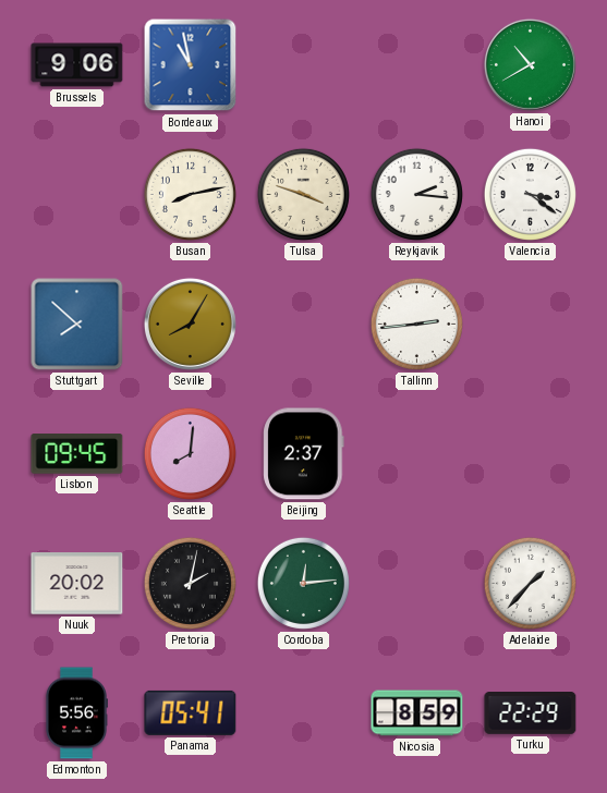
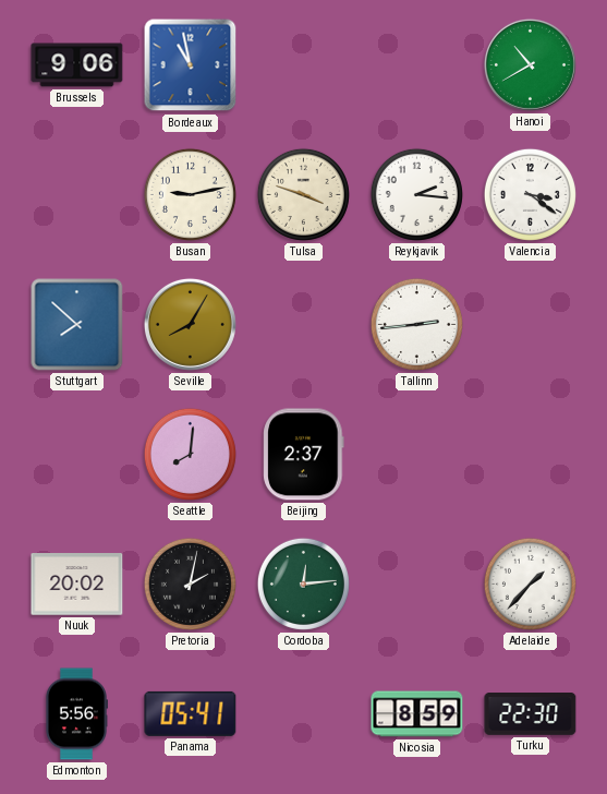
Busan: 8:13 -> 9:13 (190, 194)
Lisbon: 09:45 -> none (77, 454)
Turku: 22:29 -> 22:30 (531, 714)
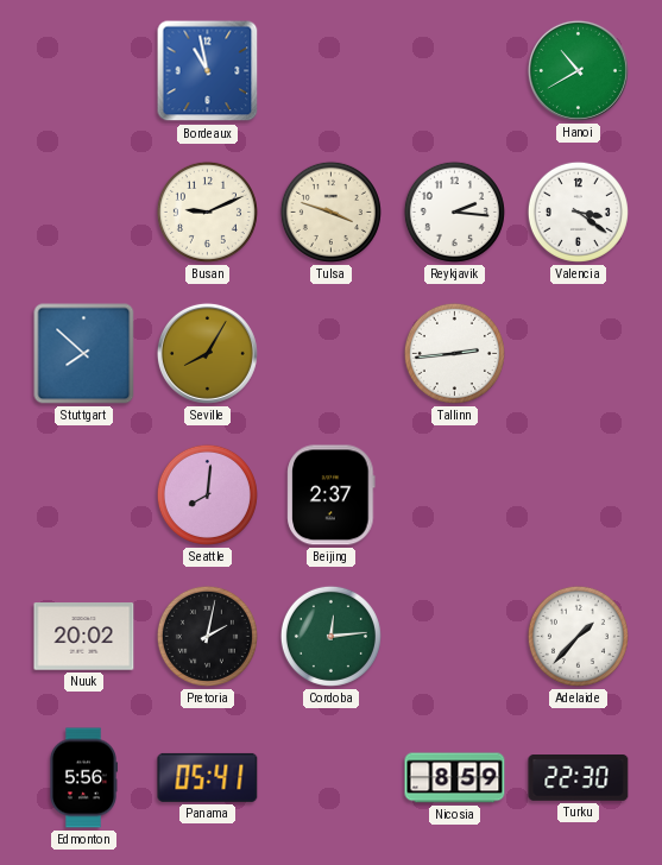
Brussels: 9:06 -> none (77, 65)
Busan: 9:13 -> 9:11 (207, 211)
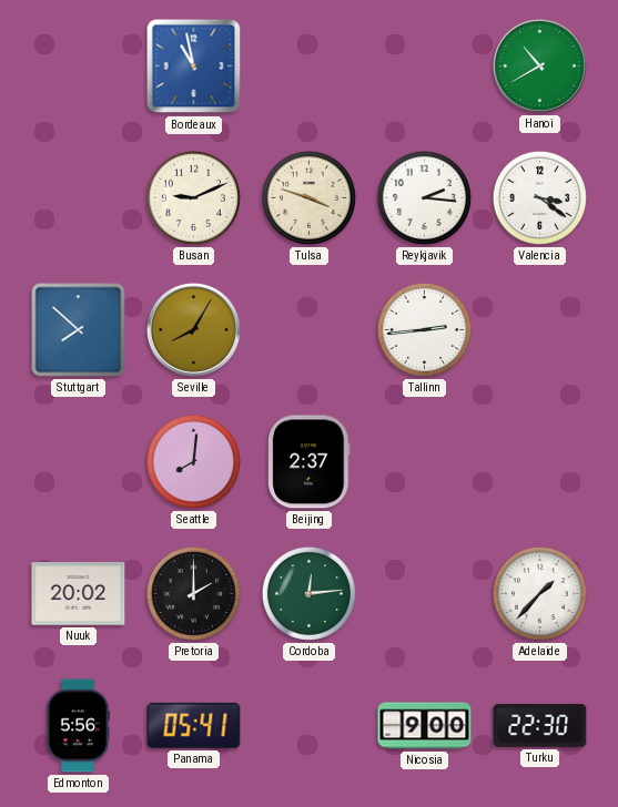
Pretoria: 2:02 -> 2:00 (193, 593)
Nicosia: 8:59 -> 9:00 (425, 726)
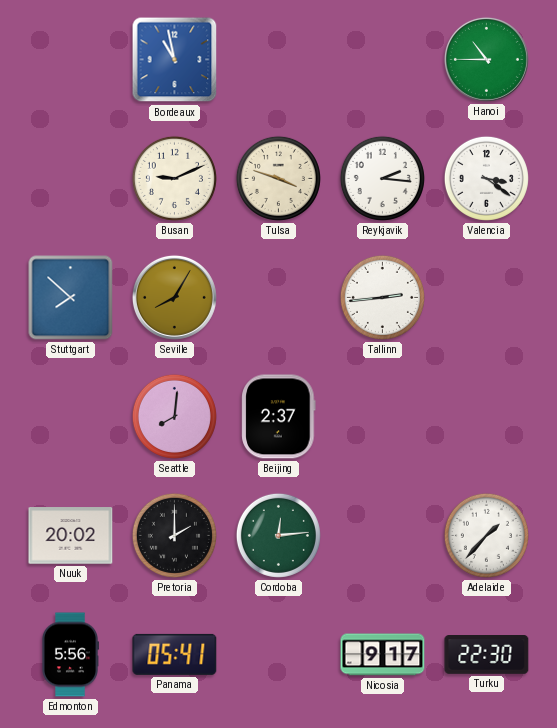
Hanoi: 10:40 -> 10:45 (486, 59)
Nicosia: 9:00 -> 9:17 (383, 655)
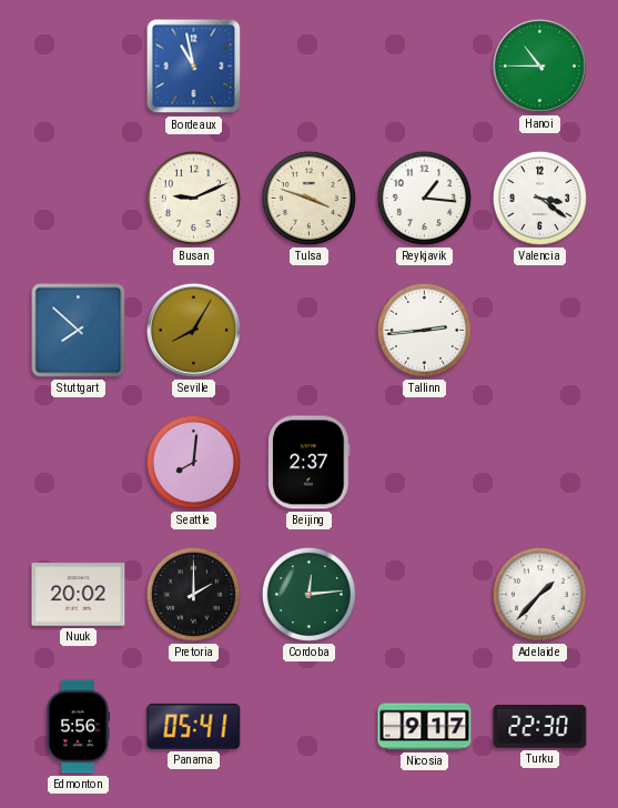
Reykjavik: 2:16 -> 1:16 (424, 198)
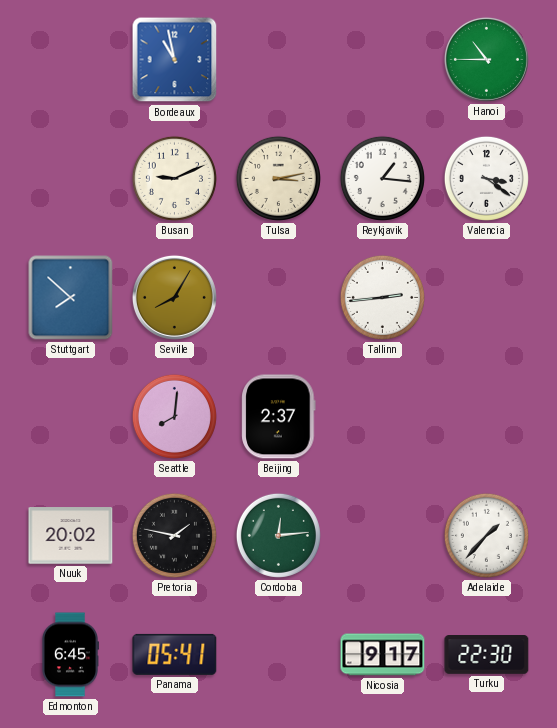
Tulsa: 3:48 -> 3:13 (278, 178)
Pretoria: 2:00 -> 1:47 (174, 535)
Edmonton: 5:56 -> 6:45 (69, 655)
